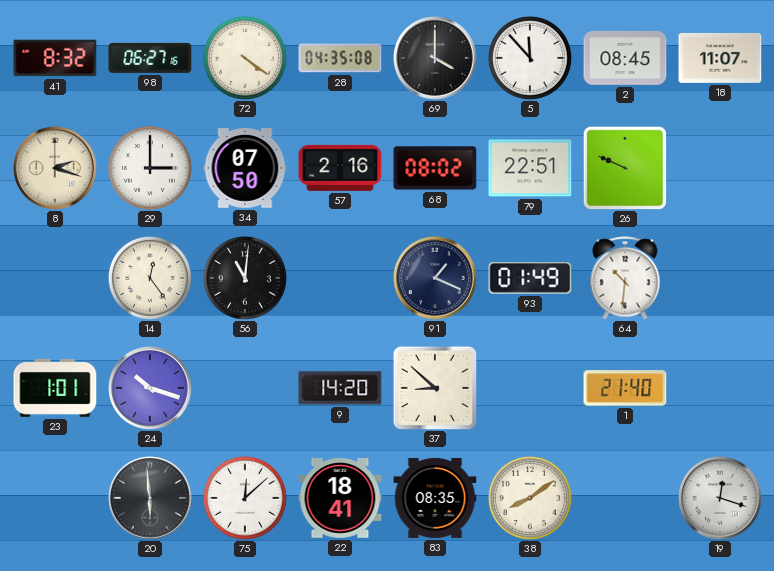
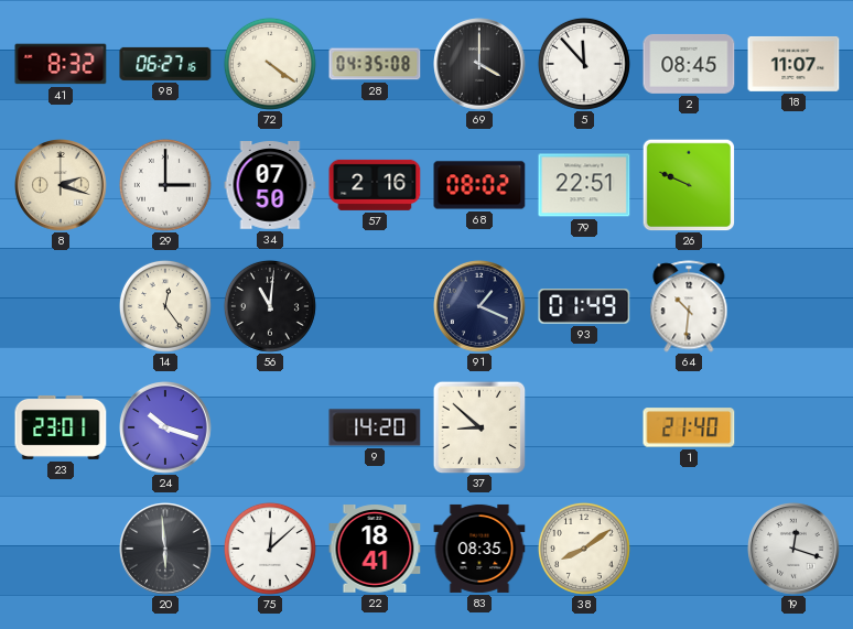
23: 1:01 -> 23:01 (61, 427)
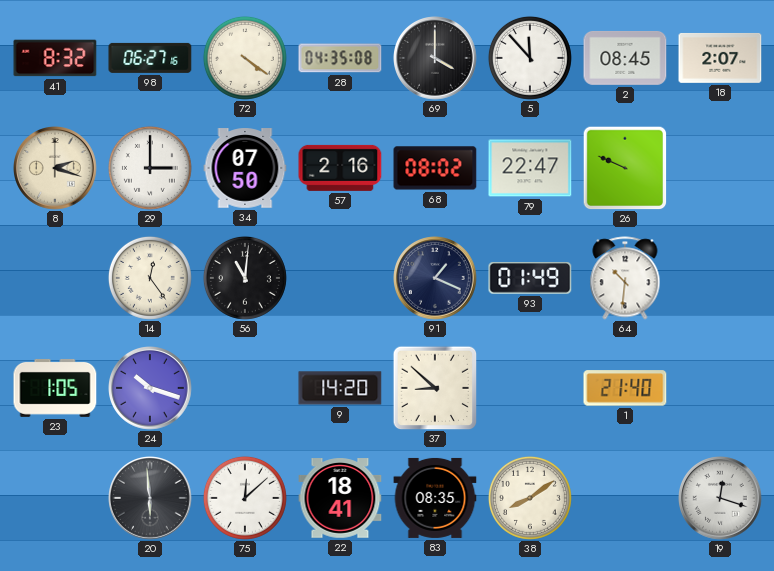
18: 11:07 -> 2:07 (720, 58)
79: 22:51 -> 22:47 (530, 168)
23: 23:01 -> 1:05 (55, 388)
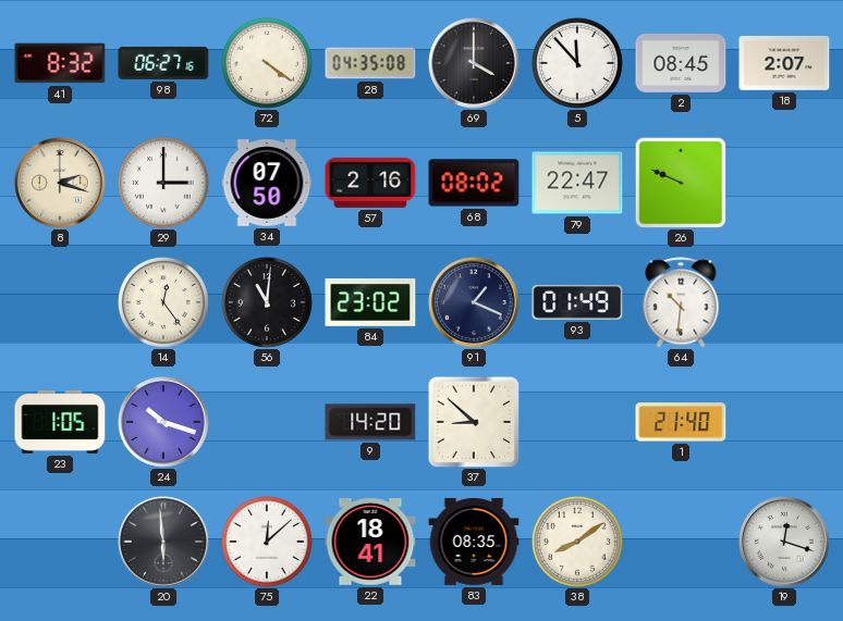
84: none -> 23:02 (370, 303)
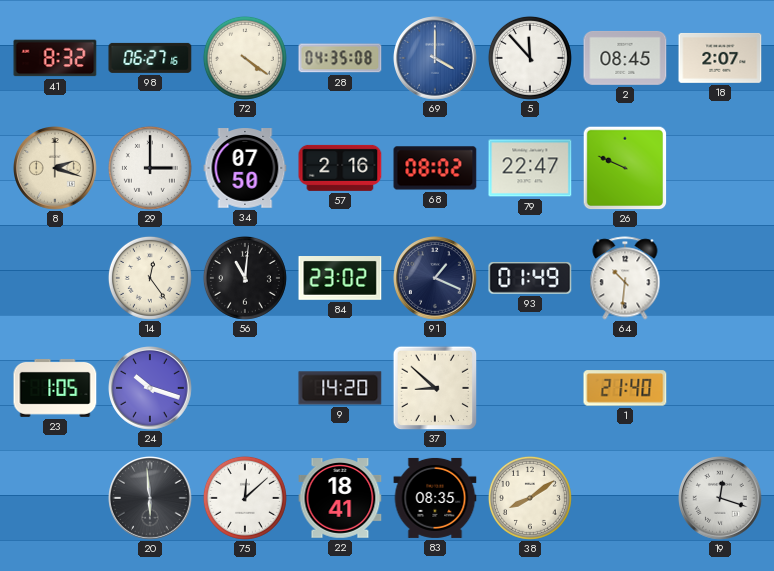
69 dial: black -> blue (436, 58)
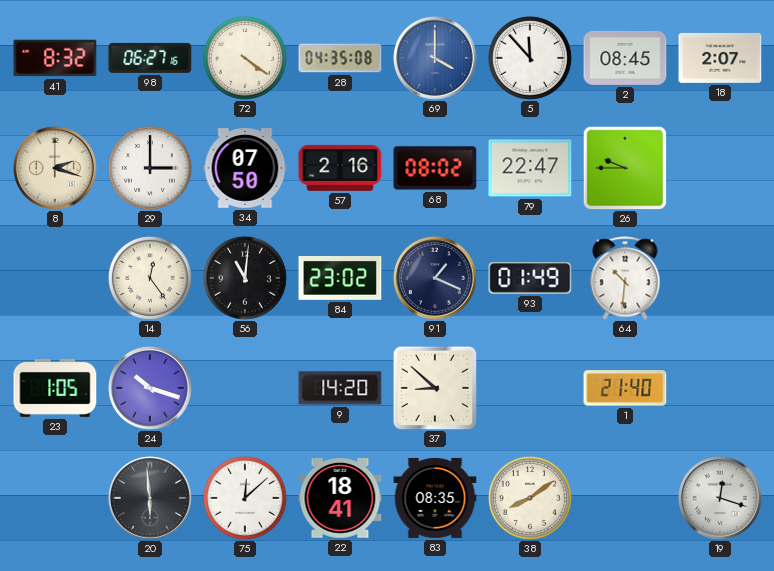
26: 9:49 -> 9:45 (625, 168)
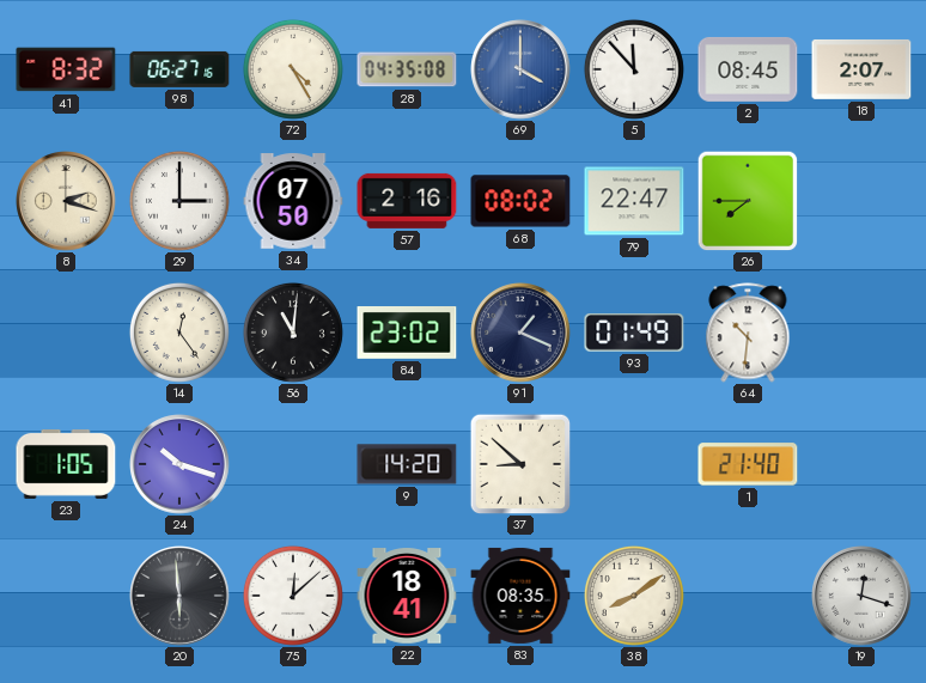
72: 4:21 -> 4:25 (293, 69)
26: 9:45 -> 7:45 (748, 201)
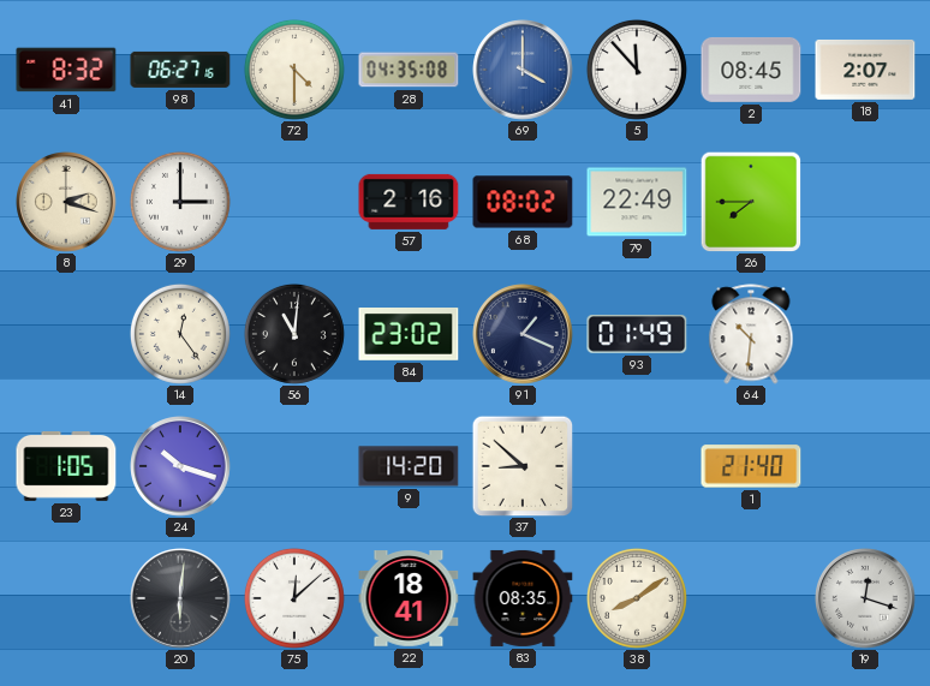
72: 4:25 -> 4:30 (294, 70)
34: 07:50 -> none (293, 201)
79: 22:47 -> 22:49 (637, 202)
20: 5:59 -> 6:01 (181, 598)
